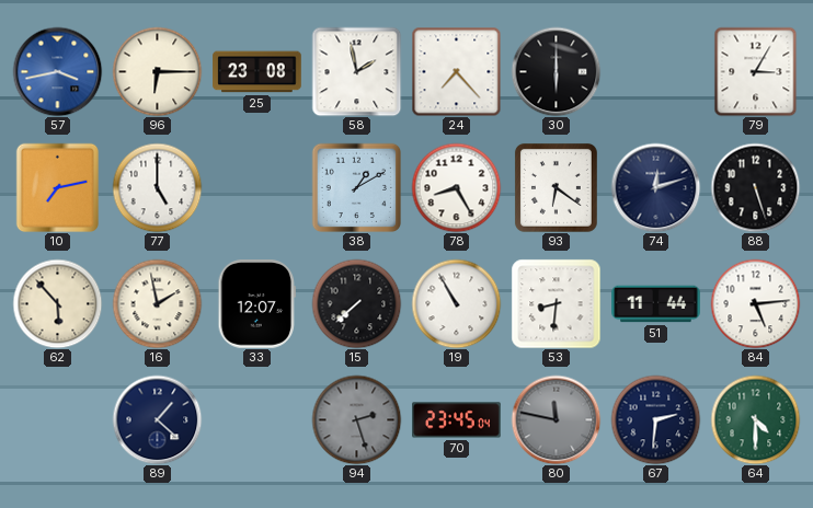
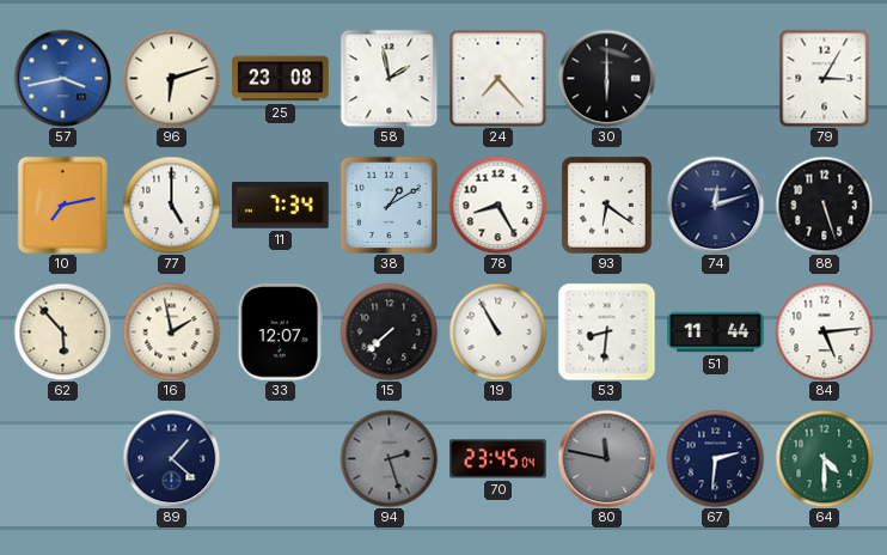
96: 6:15 -> 6:12 (171, 78)
11: none -> 7:34 (281, 206)
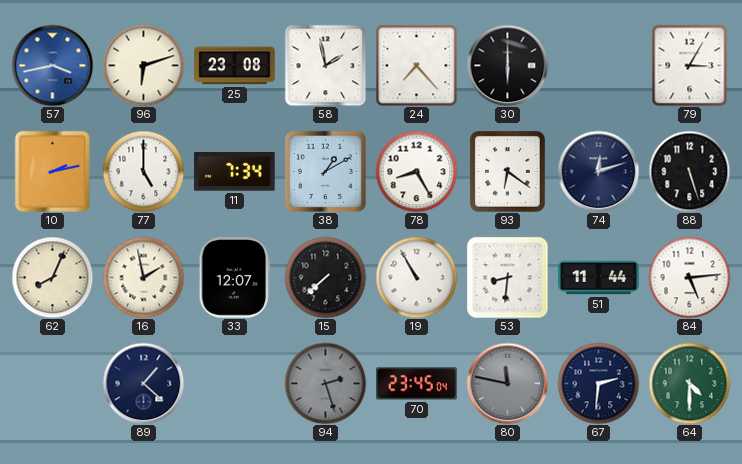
10: 7:13 -> 2:13 (52, 171)
62: 5:53 -> 8:04 (52, 277)
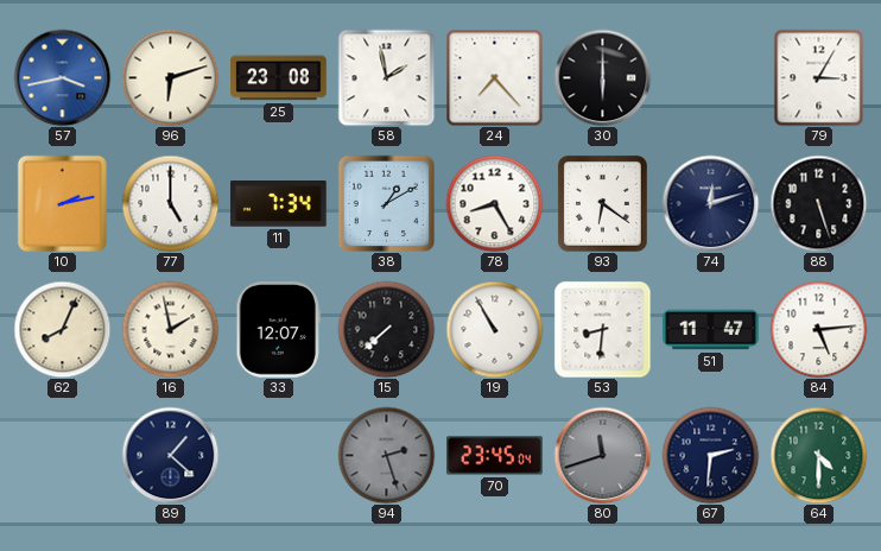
51: 11:44 -> 11:47 (711, 330)
80: 11:47 -> 11:42 (602, 455)
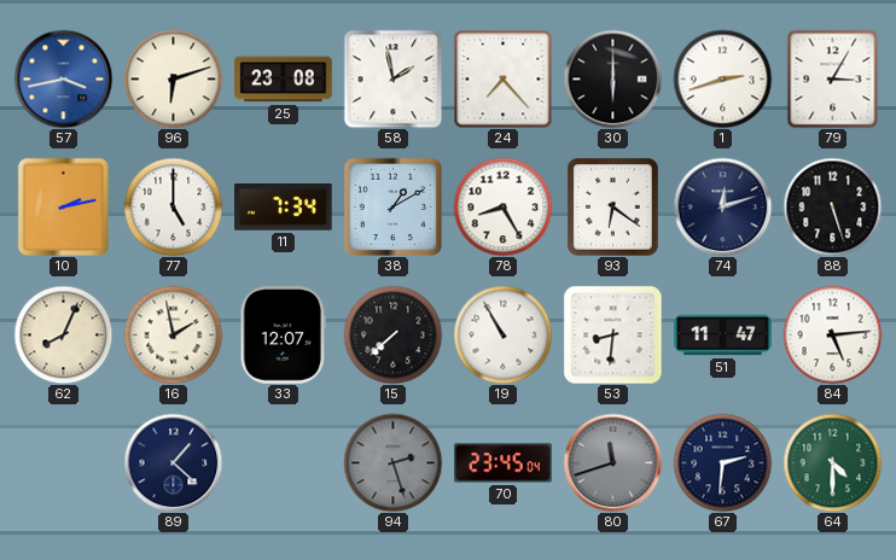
1: none -> 2:42 (722, 78)
